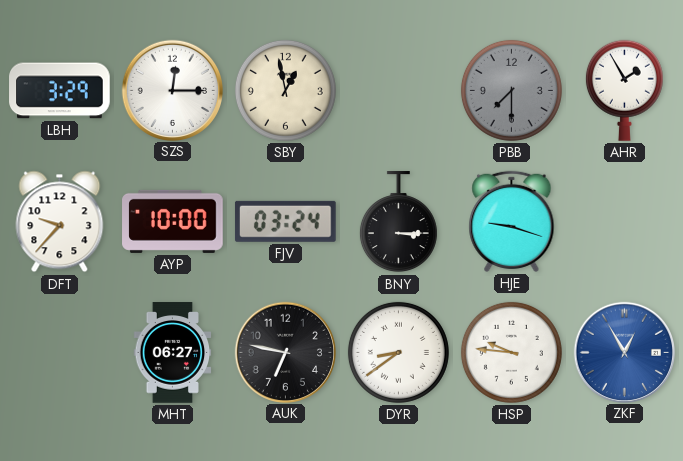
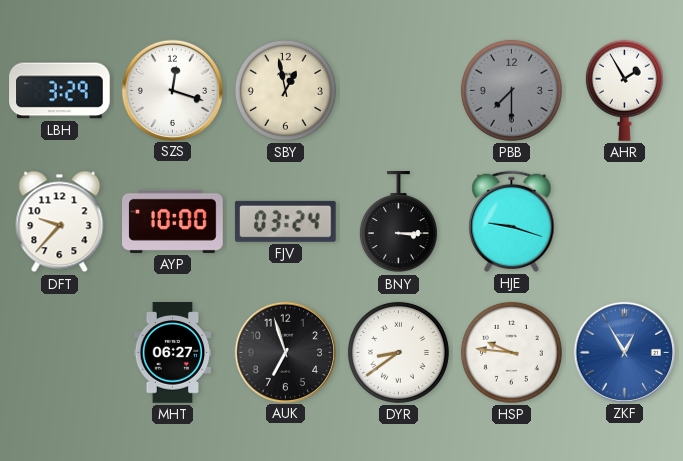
SZS: 12:15 -> 12:18 (172, 90)
AUK: 6:47 -> 6:57 (285, 352)
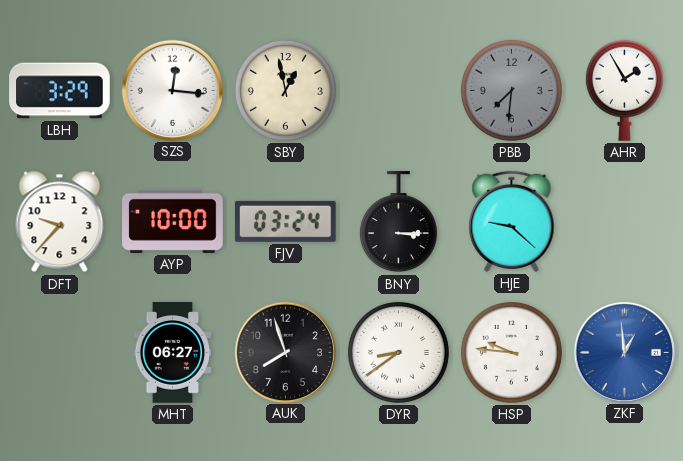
SZS: 12:18 -> 12:16 (172, 90)
PBB: 7:30 -> 7:31 (511, 90)
HJE: 9:18 -> 9:22 (512, 221)
AUK: 6:57 -> 7:57 (285, 352)
ZKF: 12:55 -> 12:59 (624, 352)
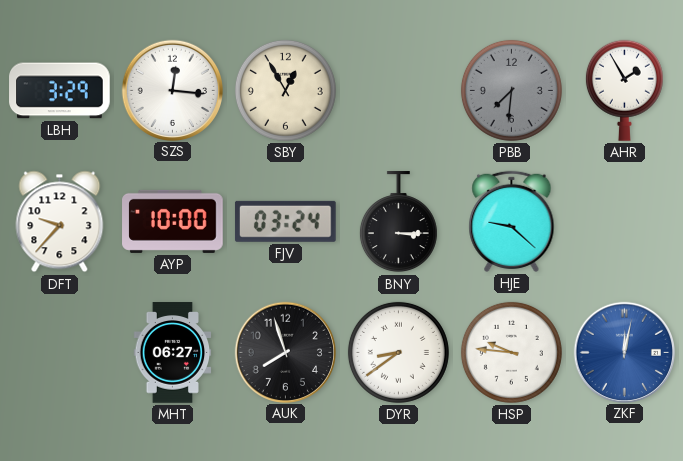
SBY: 12:58 -> 12:55 (285, 90)
ZKF: 12:59 -> 12:02 (624, 352)
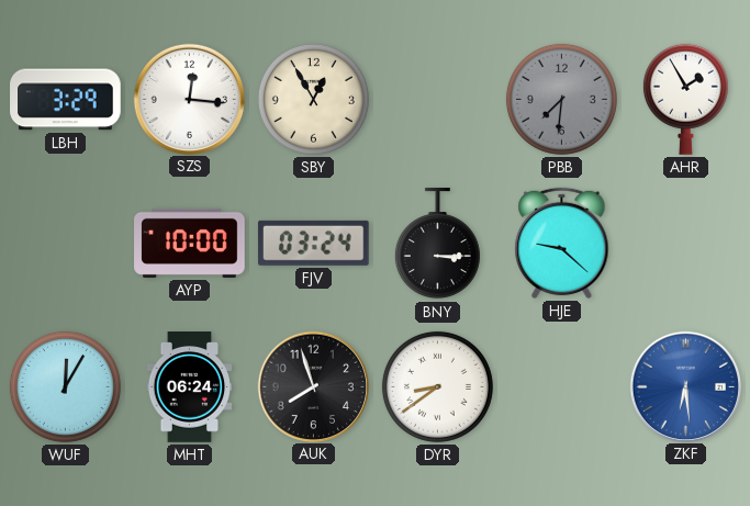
DFT: 9:37 -> none (60, 222)
WUF: none -> 12:05 (65, 386)
MHT: 06:27 -> 06:24 (190, 387)
HSP: 9:46 -> none (511, 352)
ZKF: 12:02 -> 6:29 (685, 386)
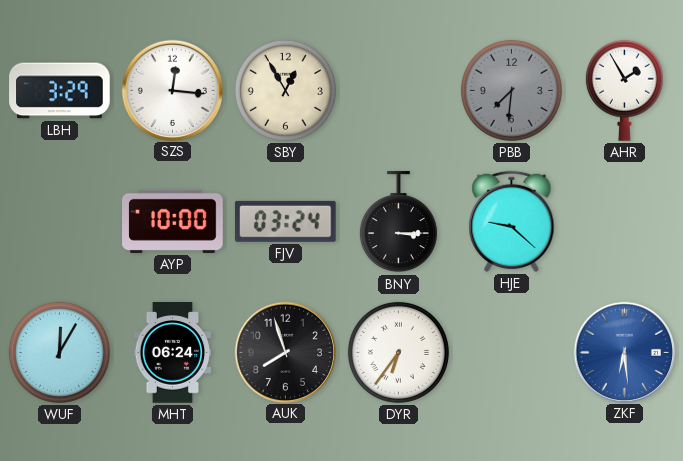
DYR: 8:39 -> 6:36 (398, 352)
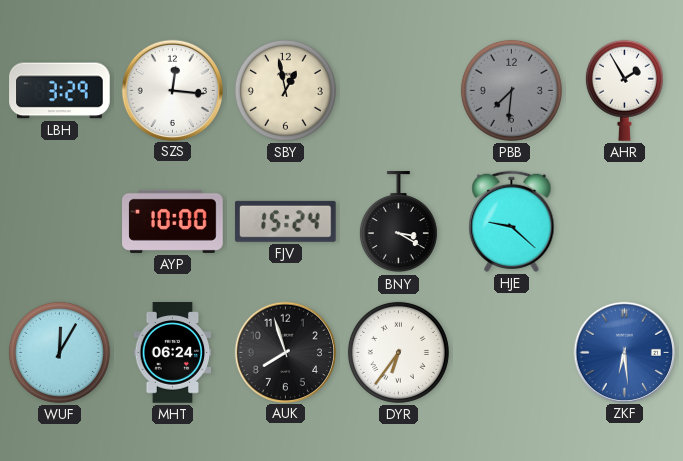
SBY: 12:55 -> 12:58 (285, 90)
FJV: 03:24 -> 15:24 (285, 221)
BNY: 3:15 -> 3:20 (398, 222)
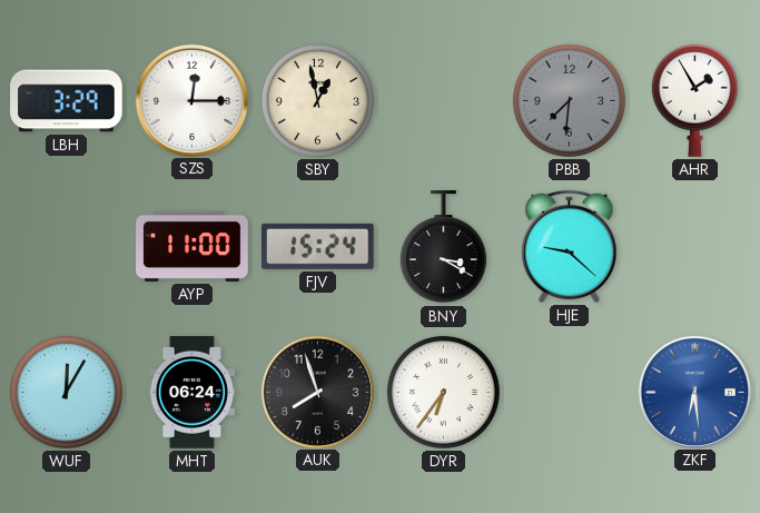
SZS: 12:16 -> 12:15 (191, 100)
AYP: 10:00 -> 11:00 (193, 246)
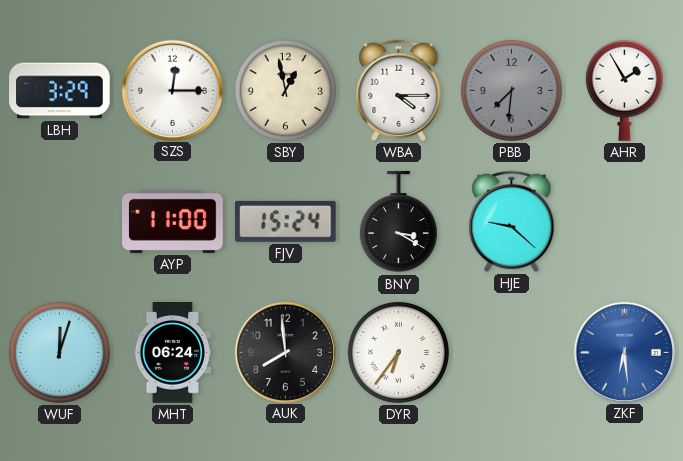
WBA: none -> 4:15 (399, 90)
WUF: 12:05 -> 12:03 (59, 352)
AUK: 7:57 -> 7:59 (285, 352)
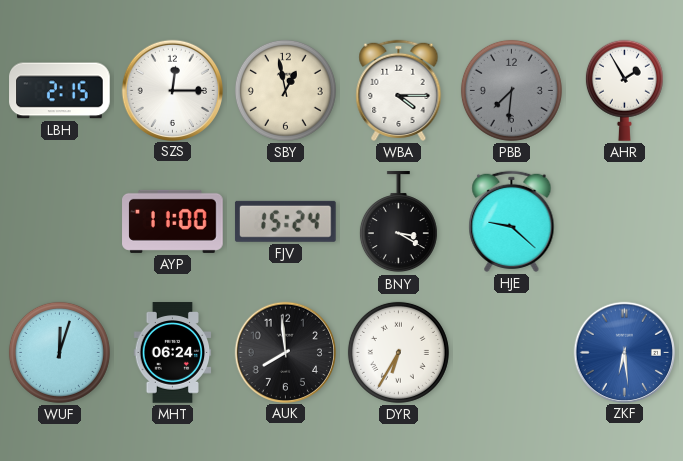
LBH: 3:29 -> 2:15 (60, 91)
DYR: 6:36 -> 6:35 (398, 352)
